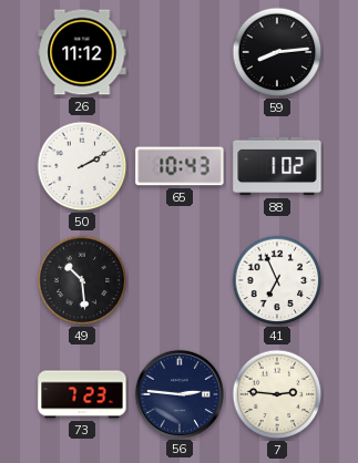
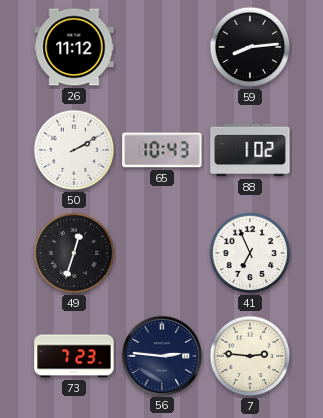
49: 10:29 -> 12:33 (74, 253)
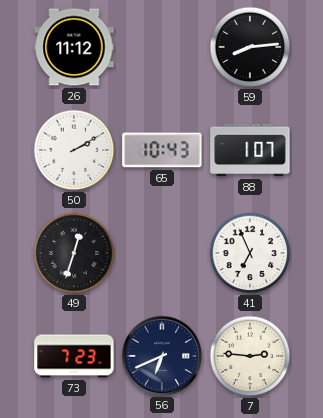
88: 1:02 -> 1:07 (250, 150)
56: 2:46 -> 6:41 (161, 355)
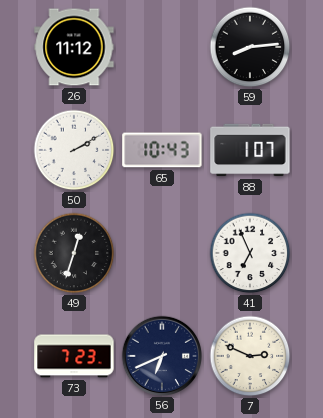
7: 2:46 -> 2:49 (250, 356)
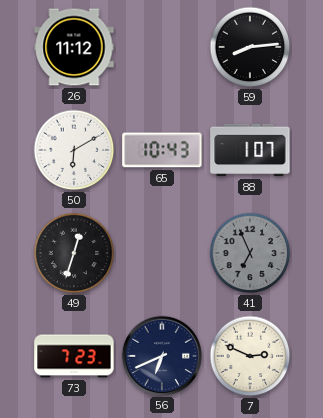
50: 2:10 -> 6:10 (74, 150)
41 dial: white -> grey (250, 253)
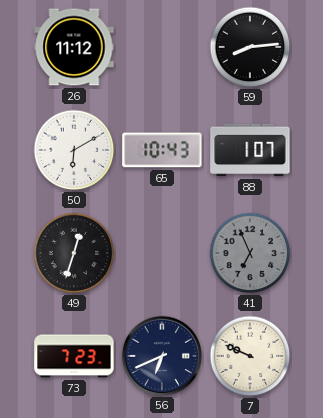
7: 2:49 -> 9:49 (250, 356)
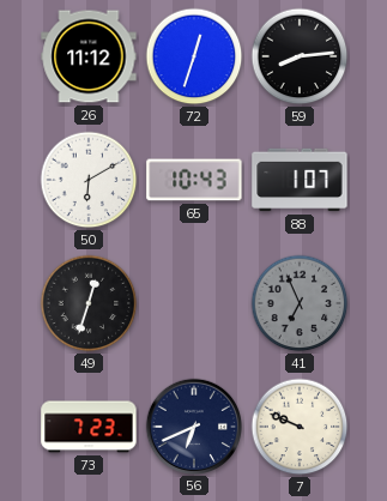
72: none -> 12:33 (194, 56)
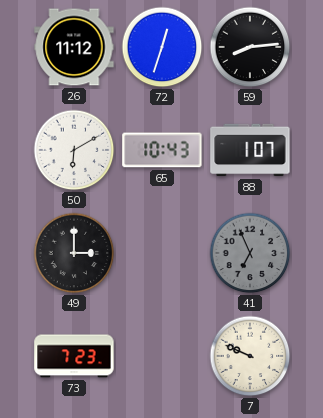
49: 12:33 -> 3:00 (74, 253)
56: 6:41 -> none (193, 425)
